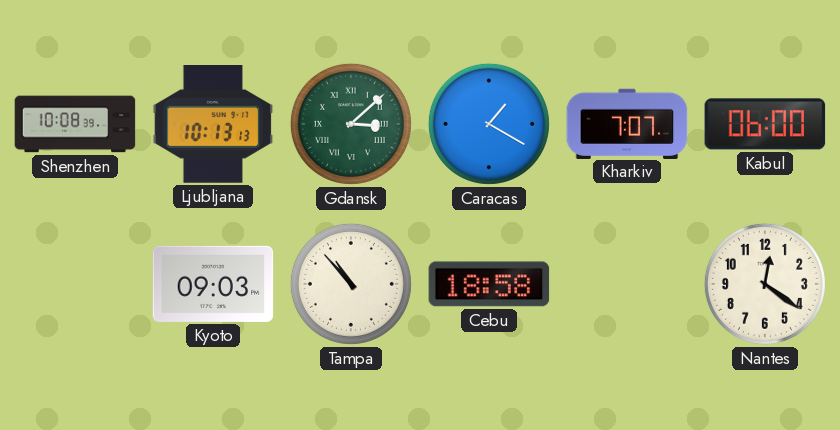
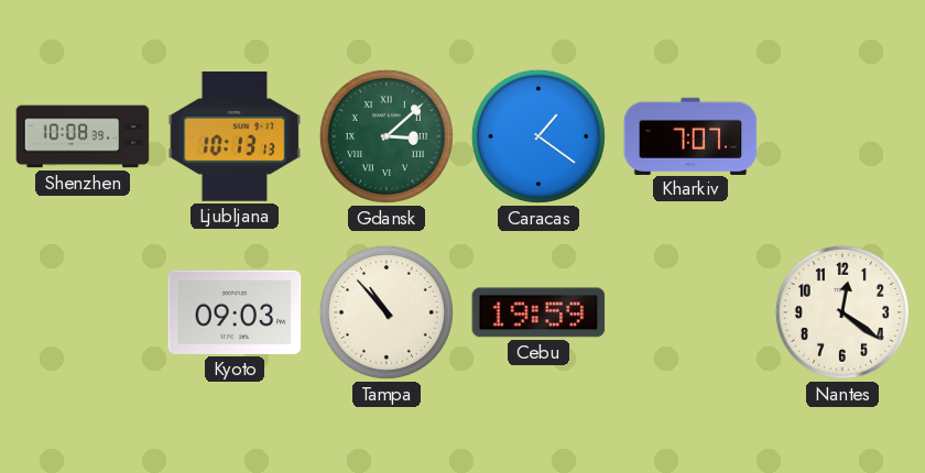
Caracas: 1:20 -> 1:21 (538, 136)
Kabul: 06:00 -> none (765, 124)
Cebu: 18:58 -> 19:59 (538, 312)
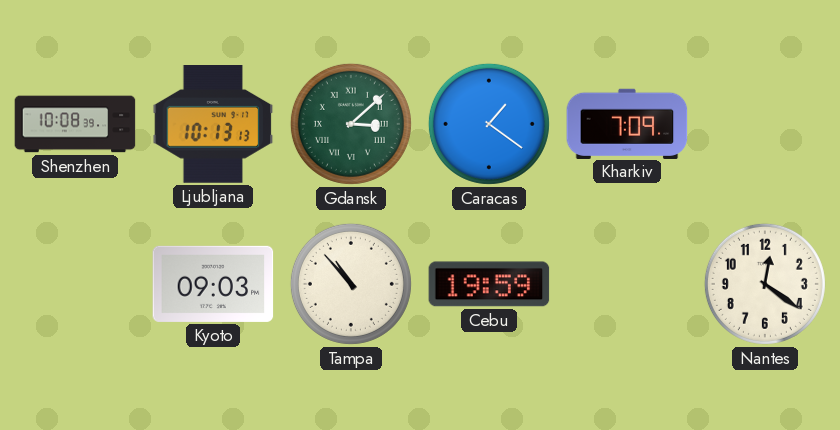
Kharkiv: 7:07 -> 7:09 (627, 123)
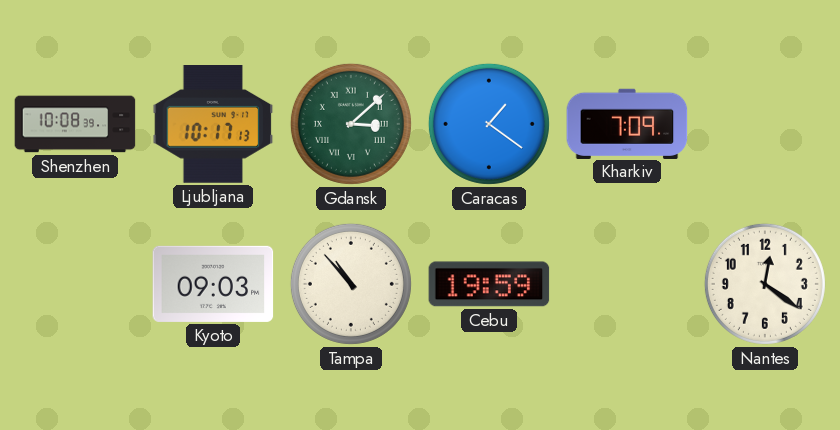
Ljubljana: 10:13 -> 10:17 (213, 125)
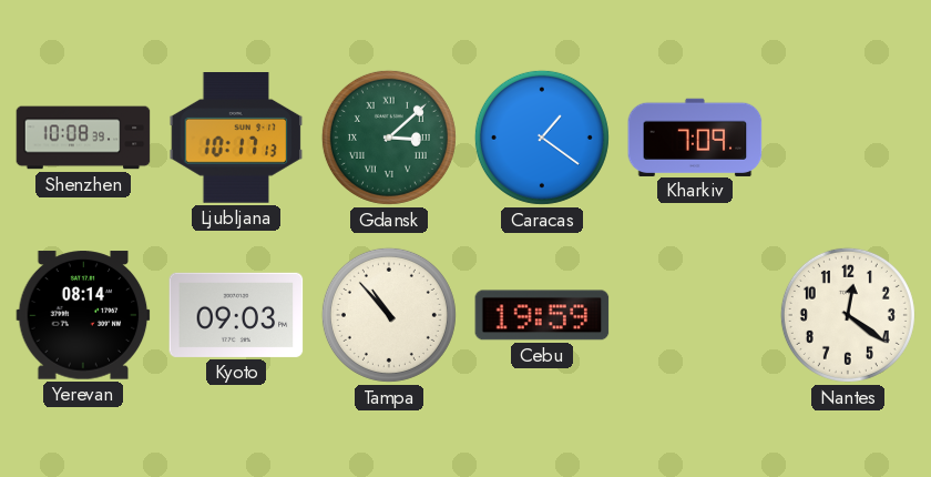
Yerevan: none -> 08:14 (83, 315)
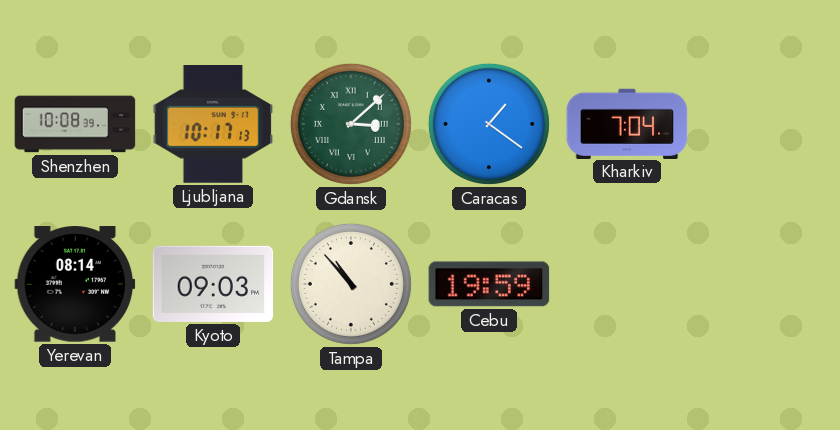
Kharkiv: 7:09 -> 7:04 (627, 123)
Nantes: 12:21 -> none (848, 315)
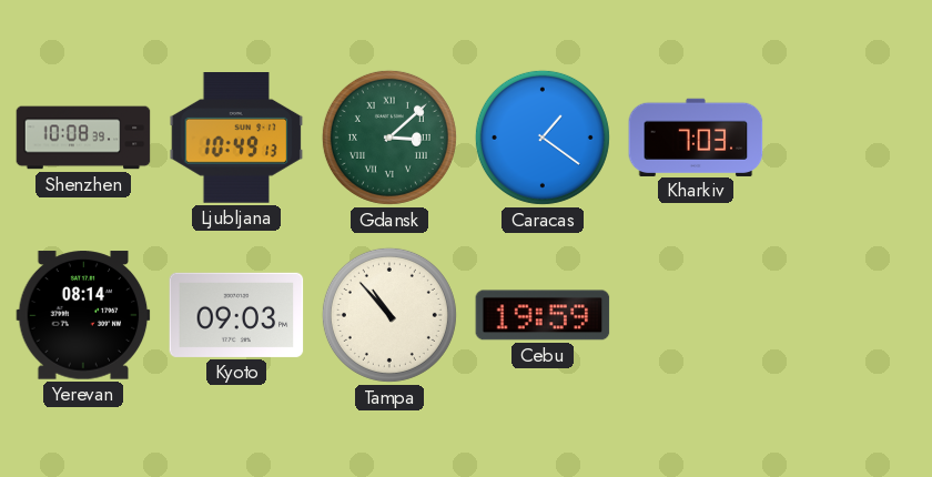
Ljubljana: 10:17 -> 10:49 (236, 139)
Kharkiv: 7:04 -> 7:03 (696, 136)
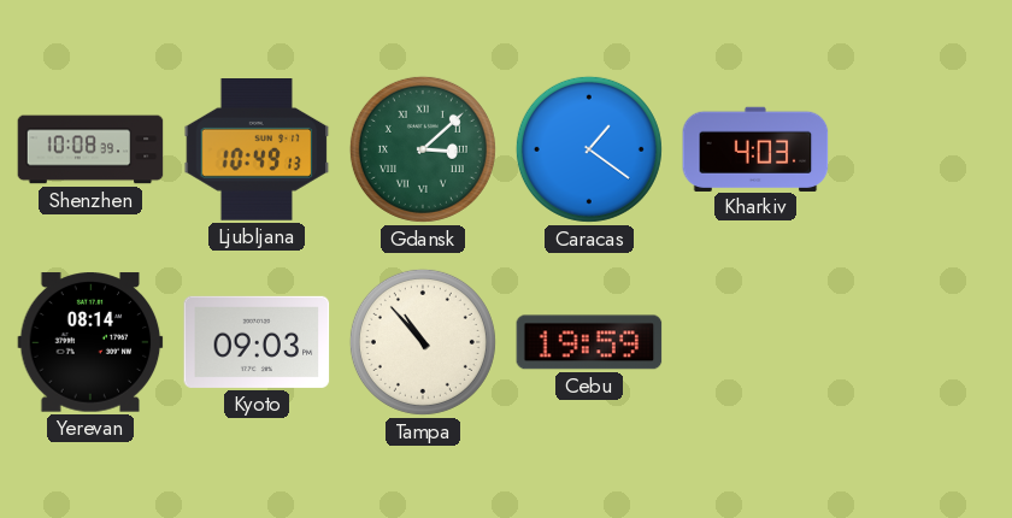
Kharkiv: 7:03 -> 4:03 (755, 148)
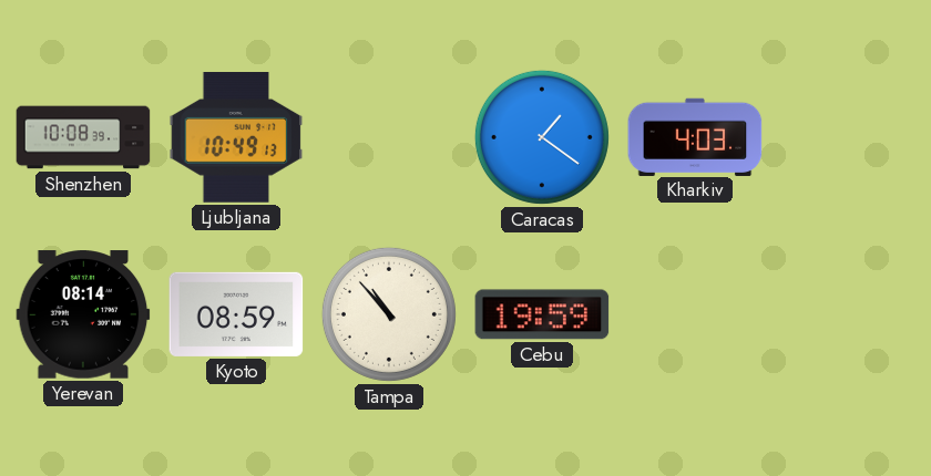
Gdansk: 3:08 -> none (423, 149)
Kyoto: 09:03 -> 08:59 (236, 314)
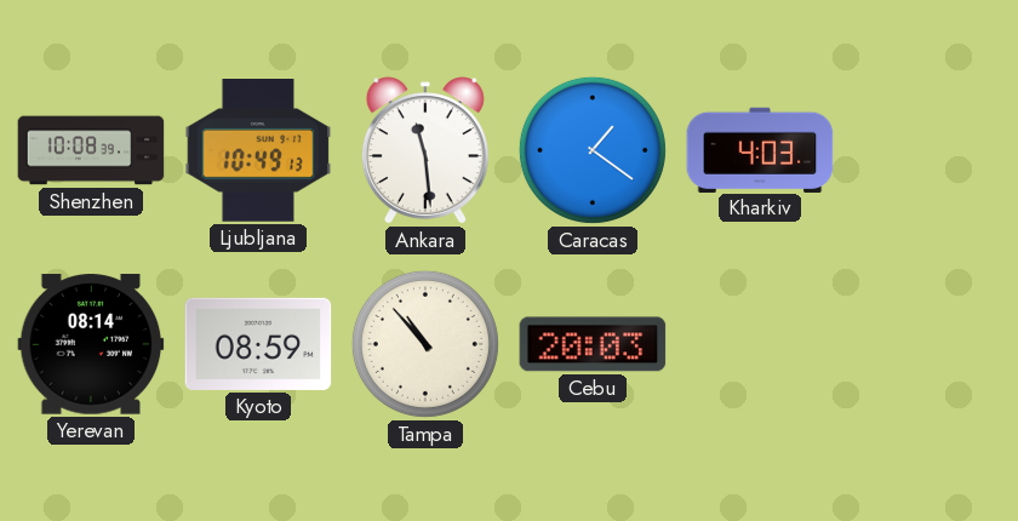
Ankara: none -> 11:29 (425, 150)
Cebu: 19:59 -> 20:03 (593, 344)
